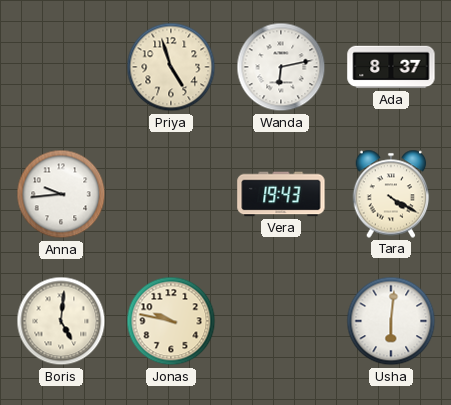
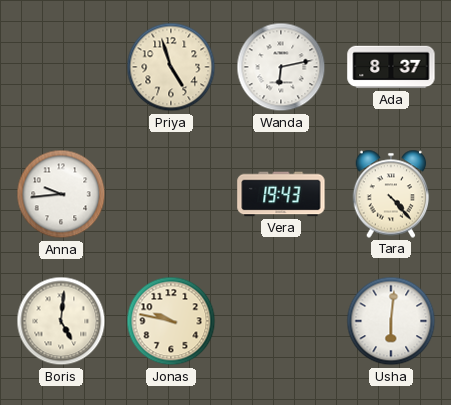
Tara: 4:20 -> 4:23 (391, 194)
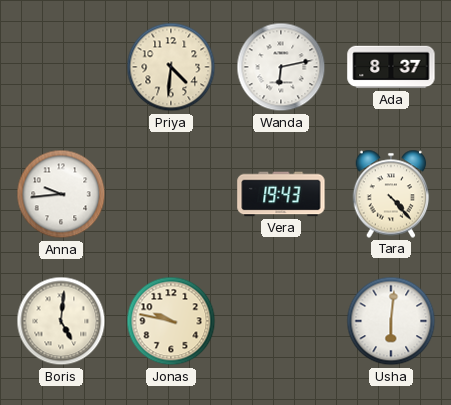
Priya: 4:57 -> 4:31 (171, 67)
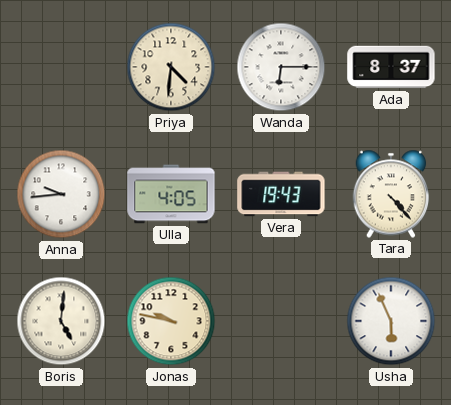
Wanda: 6:13 -> 6:15 (281, 67)
Ulla: none -> 4:05 (171, 194)
Usha: 6:01 -> 5:56 (391, 321)
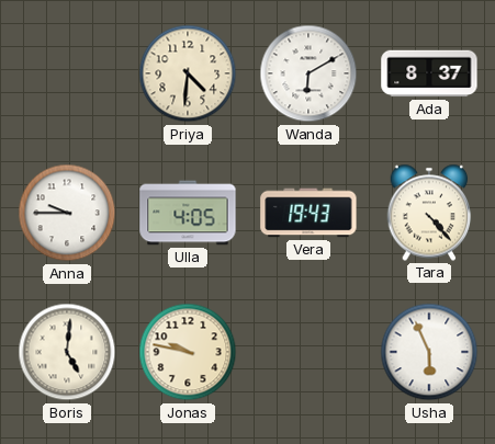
Wanda: 6:15 -> 6:10 (308, 73)
Anna: 9:44 -> 9:45 (67, 213)
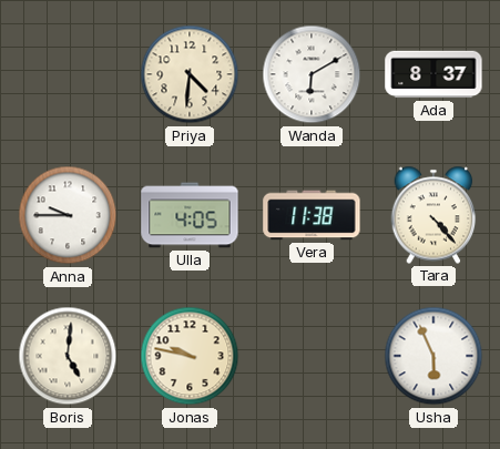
Vera: 19:43 -> 11:38 (312, 215)
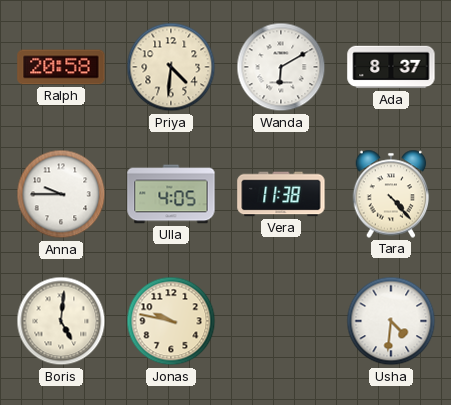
Ralph: none -> 20:58 (61, 67)
Usha: 5:56 -> 4:31 (391, 321)
